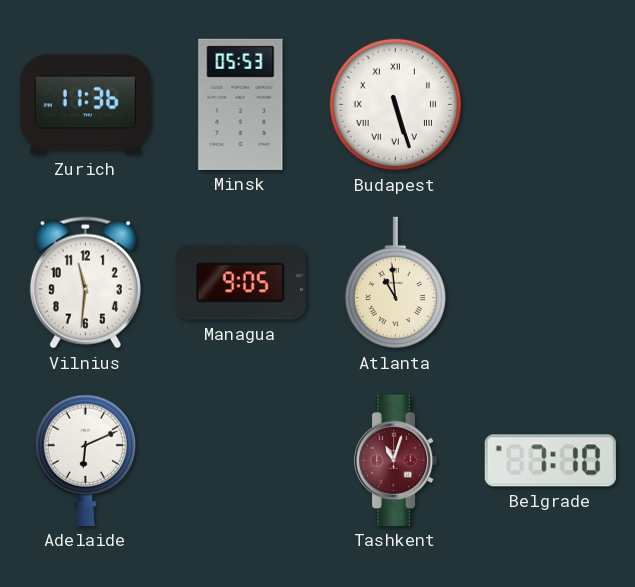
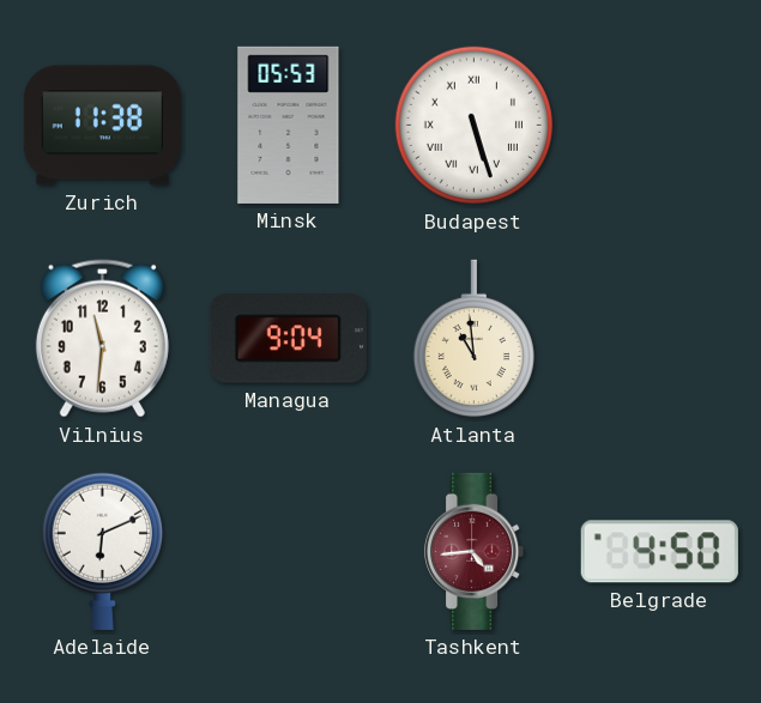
Zurich: 11:36 -> 11:38 (102, 126)
Managua: 9:05 -> 9:04 (288, 339)
Tashkent: 11:03 -> 4:44 (475, 551)
Belgrade: 7:10 -> 4:50 (659, 552)
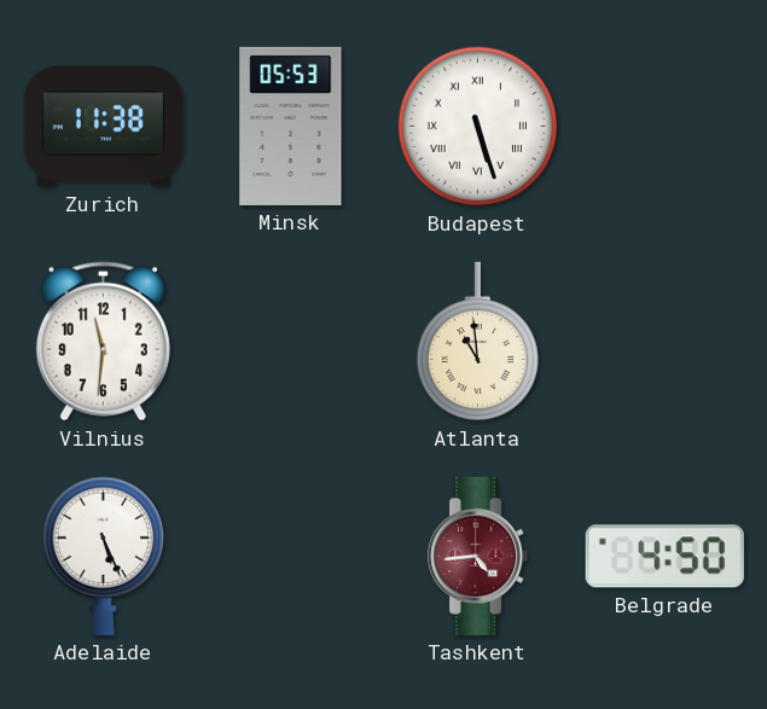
Managua: 9:04 -> none (288, 339)
Adelaide: 6:11 -> 5:26 (103, 556)
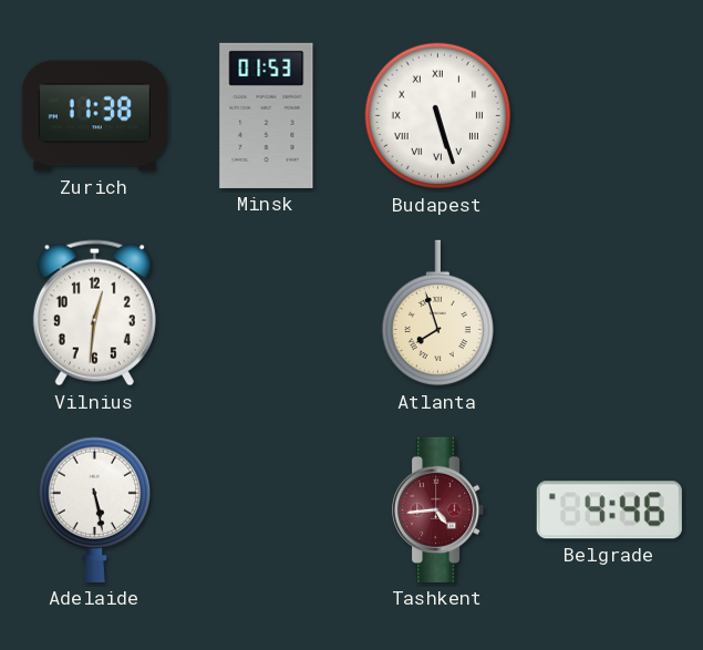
Minsk: 05:53 -> 01:53 (267, 115)
Vilnius: 11:31 -> 12:31 (94, 313)
Atlanta: 10:59 -> 7:57 (437, 313)
Adelaide: 5:26 -> 5:28 (94, 509)
Belgrade: 4:50 -> 4:46 (609, 510)
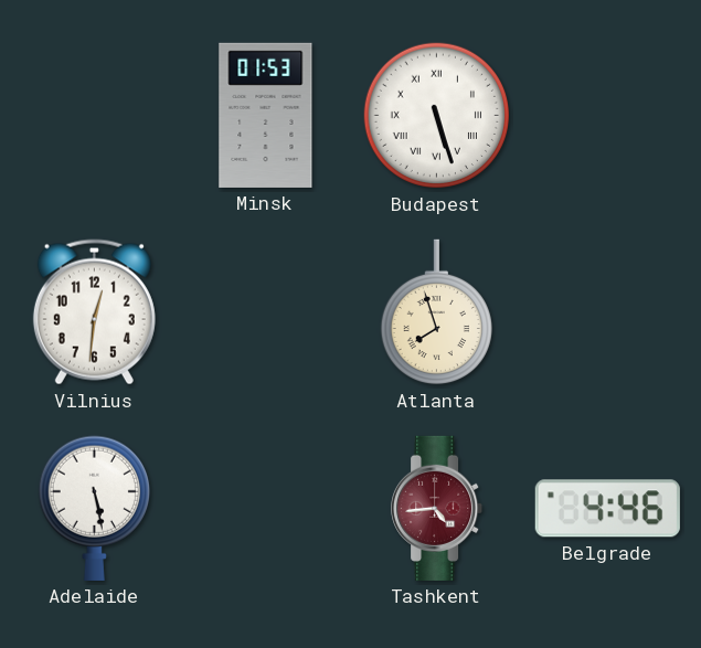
Zurich: 11:38 -> none (94, 116)
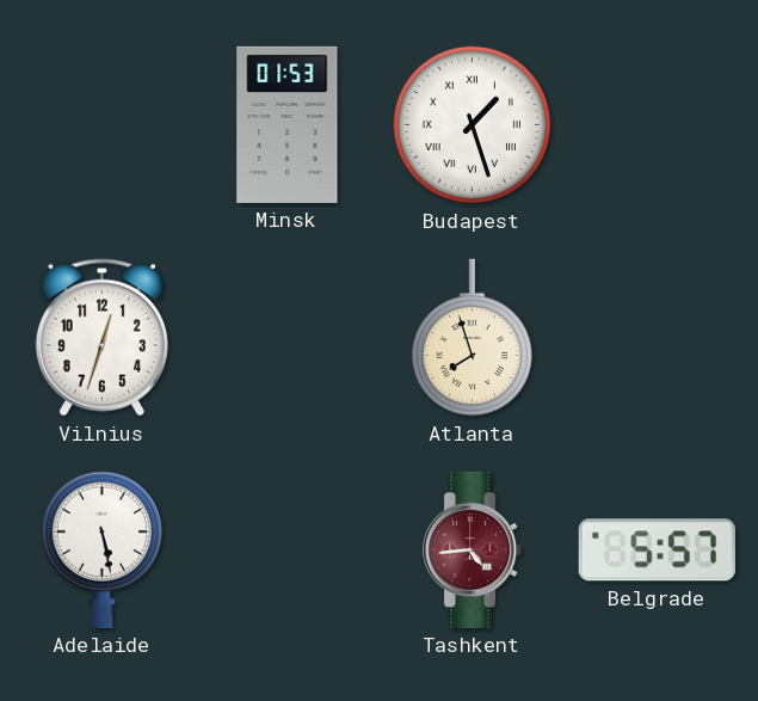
Budapest: 5:27 -> 1:27 (473, 125)
Vilnius: 12:31 -> 12:33 (101, 338)
Belgrade: 4:46 -> 5:57 (657, 551)
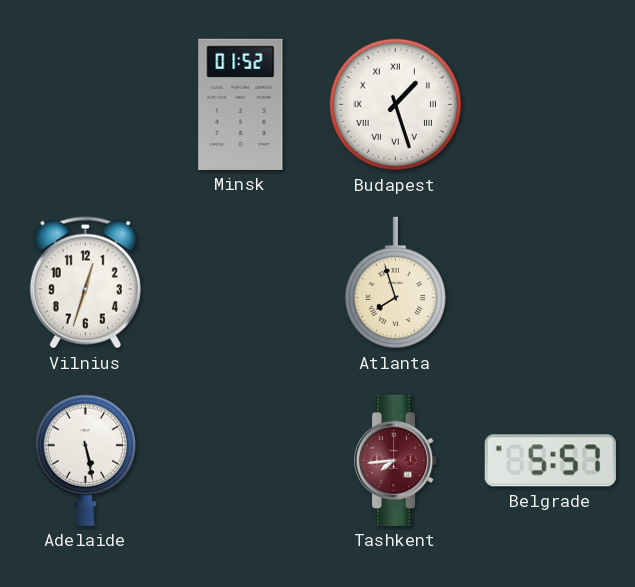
Minsk: 01:53 -> 01:52 (241, 104)
Tashkent: 4:44 -> 7:44 (396, 460)
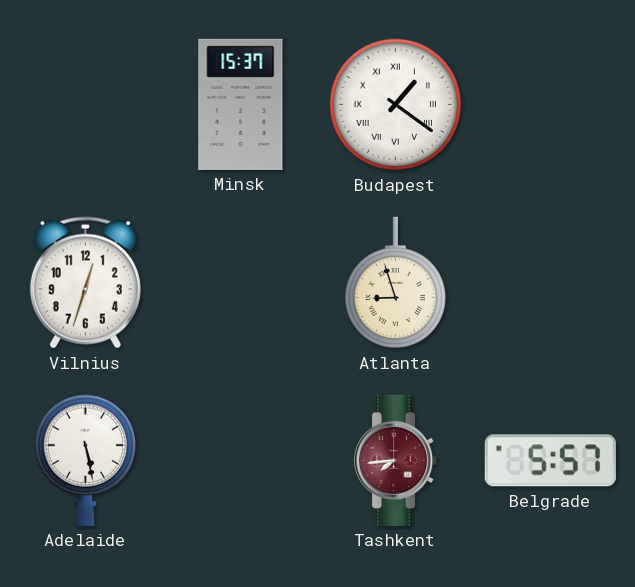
Minsk: 01:52 -> 15:37 (241, 104)
Budapest: 1:27 -> 1:21 (396, 105)
Atlanta: 7:57 -> 8:57 (395, 283)
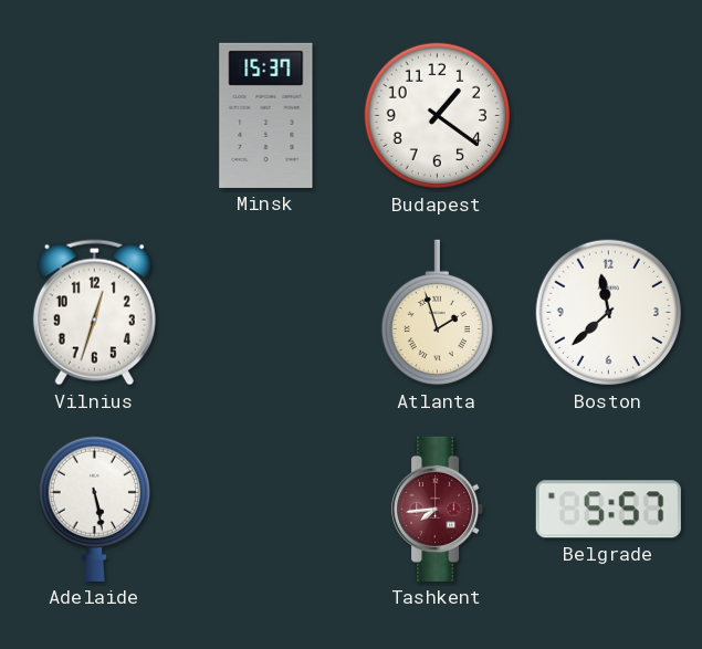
Budapest numerals: Roman -> Arabic (438, 116)
Atlanta: 8:57 -> 1:57 (437, 313)
Boston: none -> 11:38 (609, 313)
